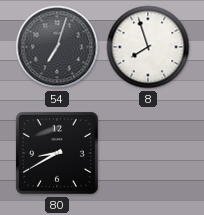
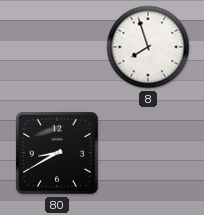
54: 7:03 -> none (57, 47)
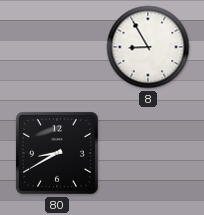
8: 7:57 -> 8:55 (148, 47)
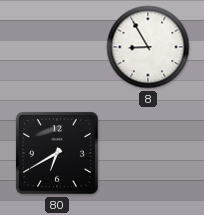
80: 8:40 -> 6:40 (57, 153)
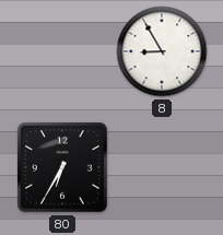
80: 6:40 -> 6:35 (62, 167)
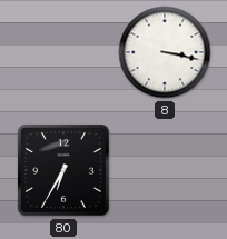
8: 8:55 -> 3:17 (165, 52)
